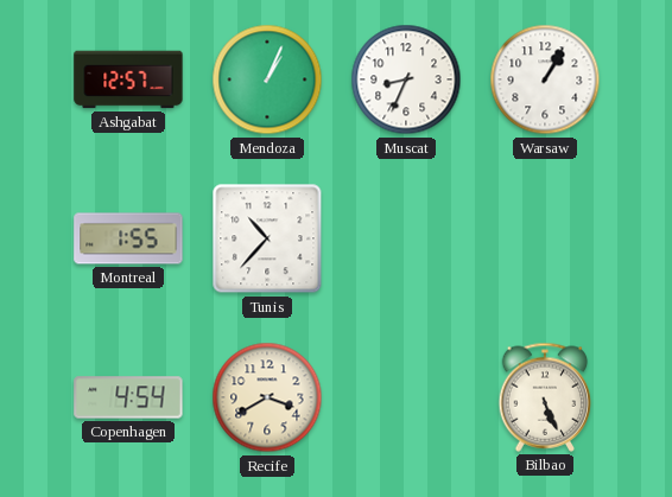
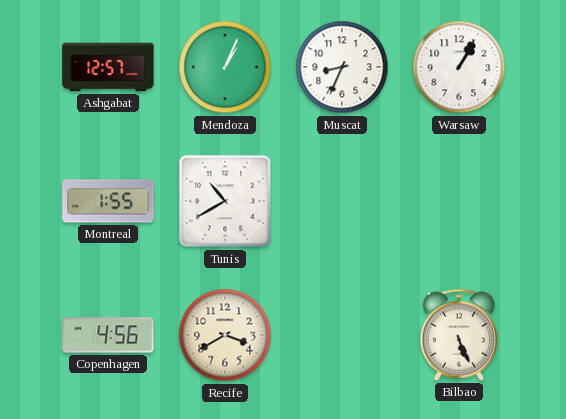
Tunis: 10:37 -> 10:40 (225, 201)
Copenhagen: 4:54 -> 4:56 (108, 335)
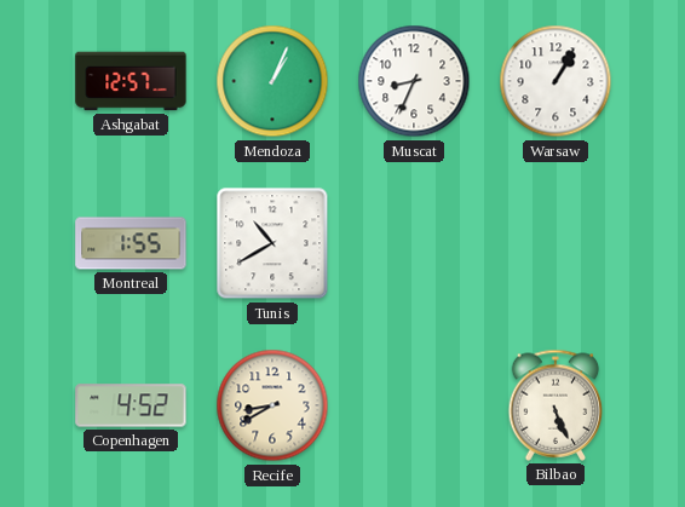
Copenhagen: 4:56 -> 4:52 (131, 405)
Recife: 3:40 -> 8:40 (272, 405)
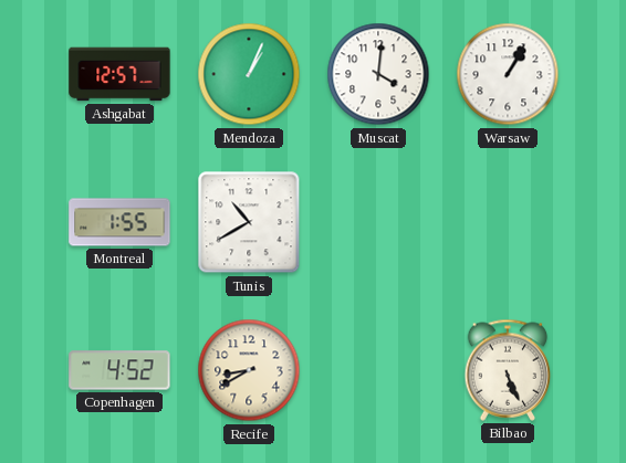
Muscat: 8:34 -> 4:01 (378, 74)
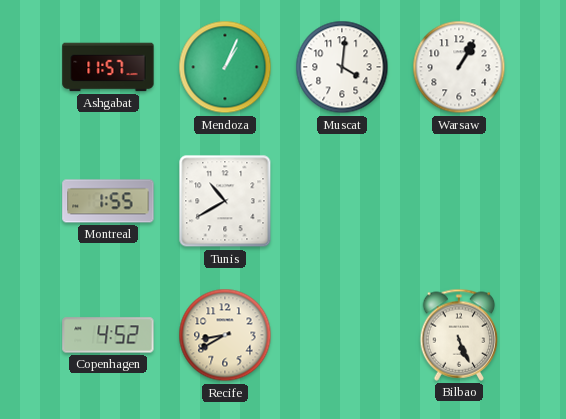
Ashgabat: 12:57 -> 11:57 (108, 67)
